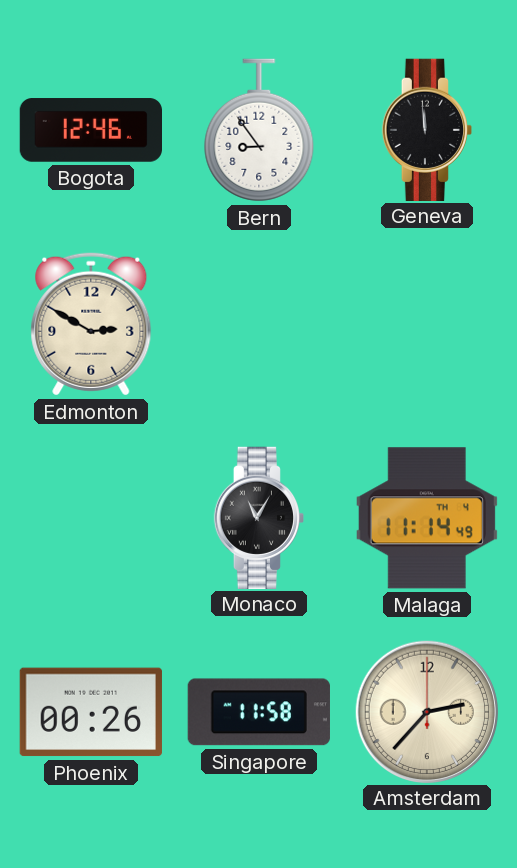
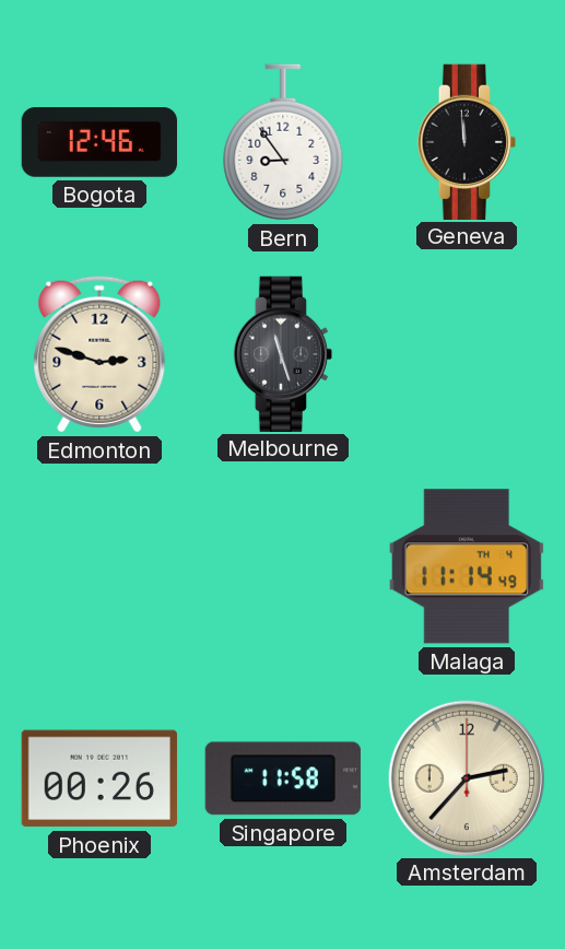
Edmonton: 2:50 -> 2:48 (99, 354)
Melbourne: none -> 11:27 (282, 353)
Monaco: 11:05 -> none (258, 517)
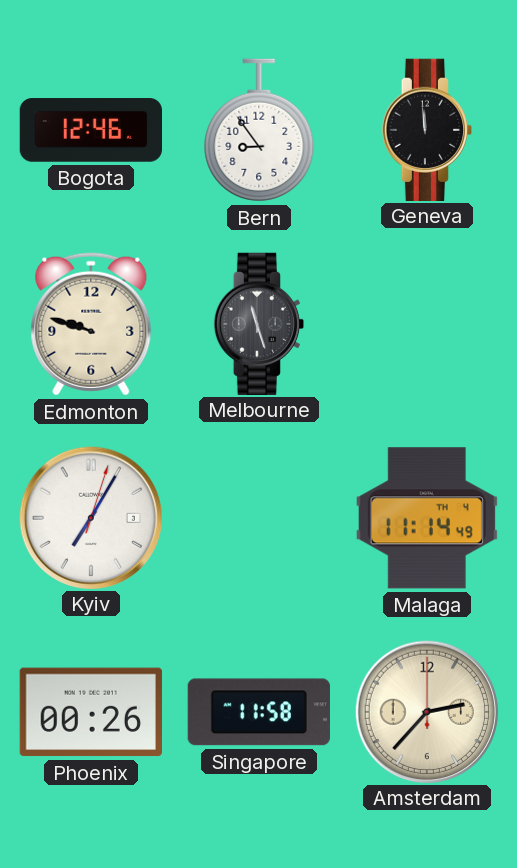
Edmonton: 2:48 -> 9:48 (91, 324)
Kyiv: none -> 7:05 (90, 517)
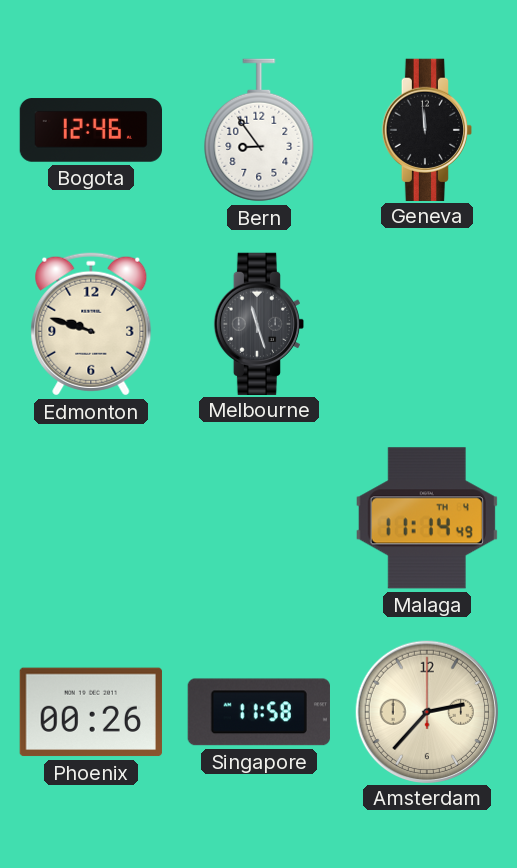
Kyiv: 7:05 -> none (90, 517)
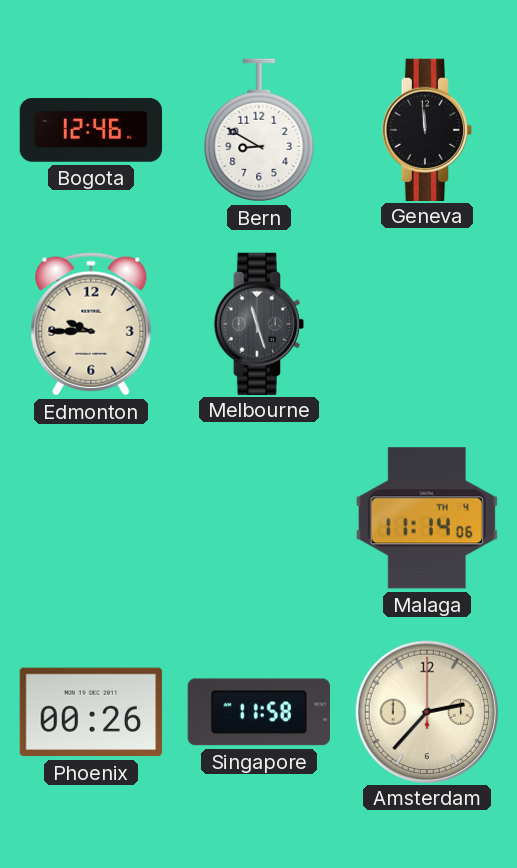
Bern: 8:54 -> 8:50 (259, 130)
Edmonton: 9:48 -> 9:45 (91, 324)
Malaga: 11:14:49 -> 11:14:06 (427, 518)
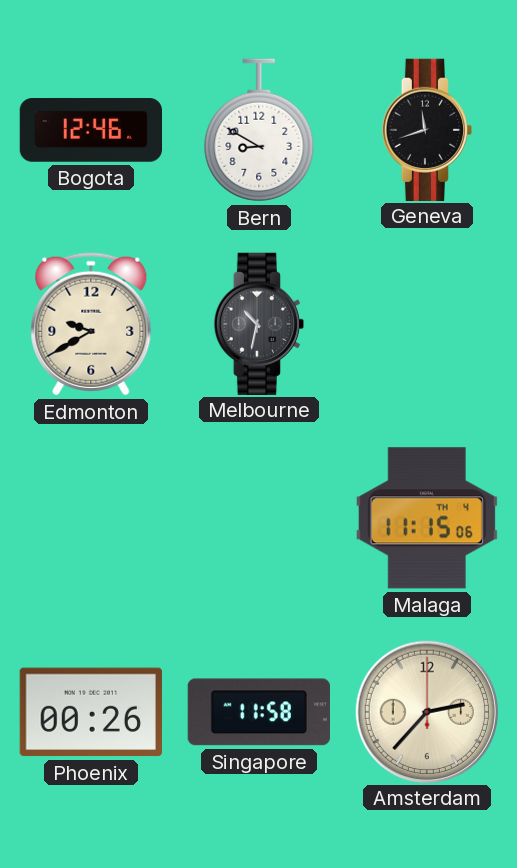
Geneva: 11:59 -> 11:42 (426, 129)
Edmonton: 9:45 -> 9:40 (91, 324)
Melbourne: 11:27 -> 10:32 (258, 323)
Malaga: 11:14 -> 11:15 (427, 518)
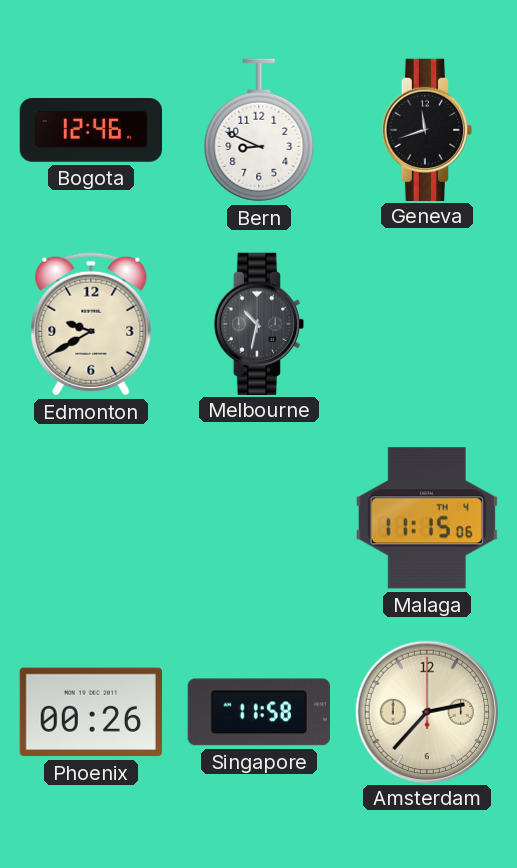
Bern: 8:50 -> 8:49 (259, 130)
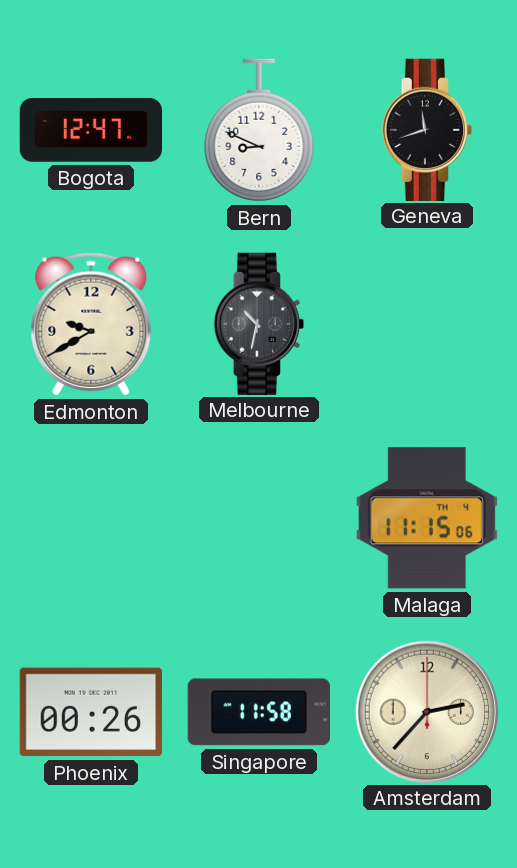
Bogota: 12:46 -> 12:47 (90, 130)
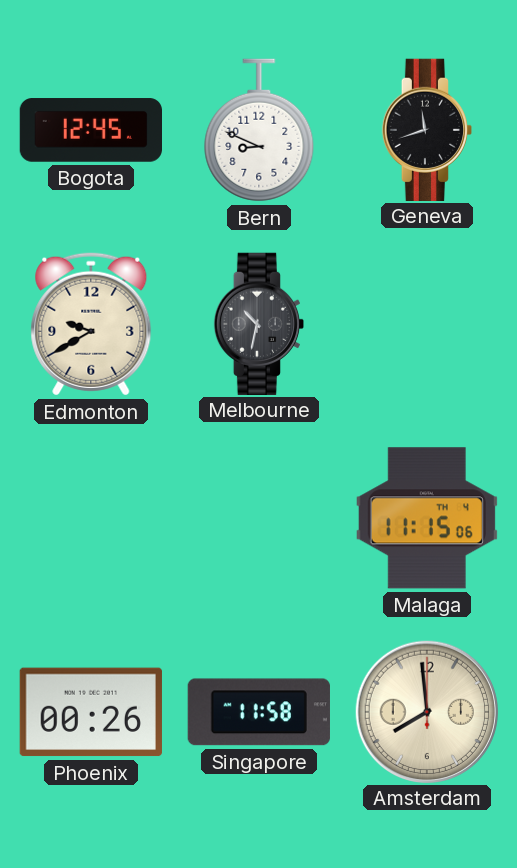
Bogota: 12:47 -> 12:45 (90, 130)
Amsterdam: 2:37 -> 7:59 (426, 711)
